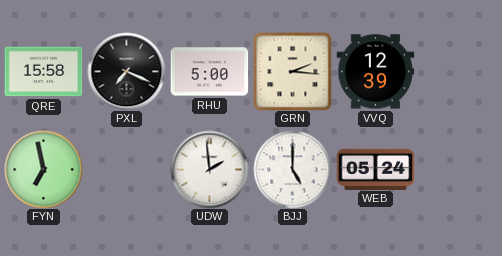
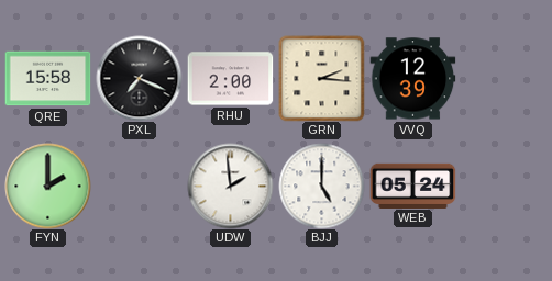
RHU: 5:00 -> 2:00 (230, 79)
FYN: 6:58 -> 2:00 (47, 186)
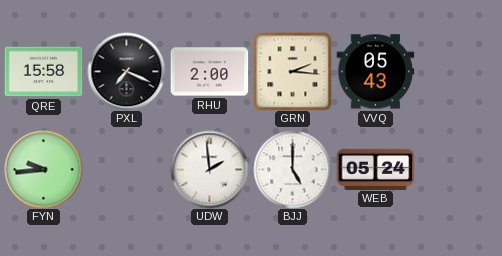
VVQ: 12:39 -> 05:43 (375, 72)
FYN: 2:00 -> 9:44 (43, 169)
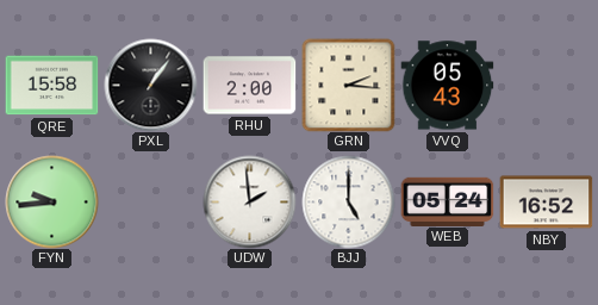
PXL: 7:19 -> 1:06 (150, 85)
NBY: none -> 16:52 (546, 203)
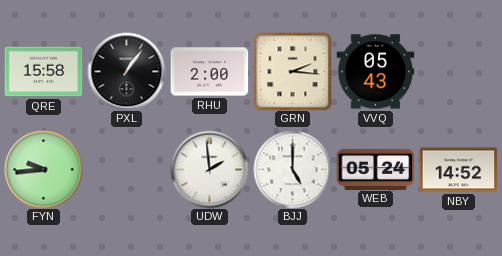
NBY: 16:52 -> 14:52 (458, 170)
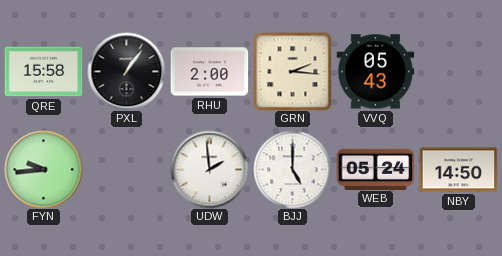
NBY: 14:52 -> 14:50 (458, 170)
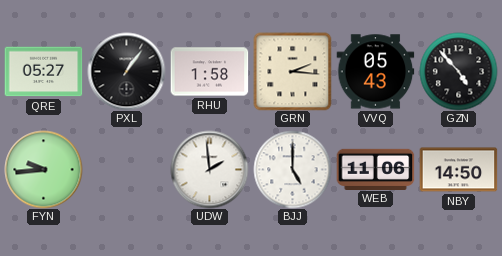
QRE: 15:58 -> 05:27 (43, 72)
RHU: 2:00 -> 1:58 (209, 72)
GZN: none -> 4:53 (458, 71)
WEB: 05:24 -> 11:06 (375, 169)
